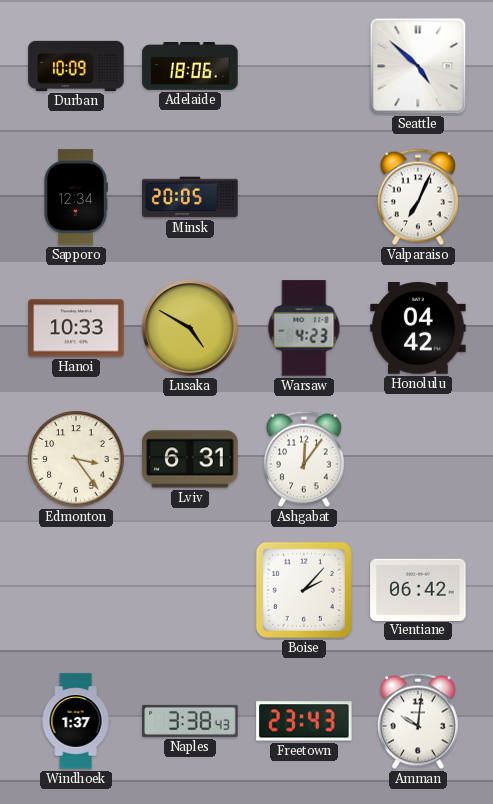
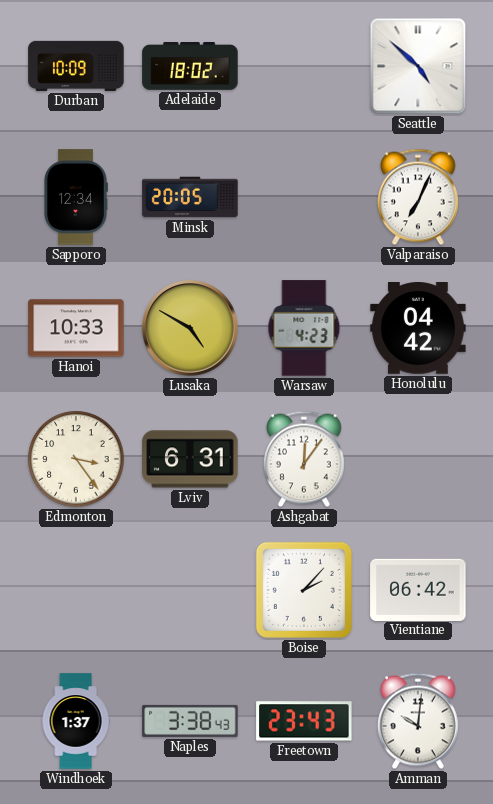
Adelaide: 18:06 -> 18:02 (190, 66)
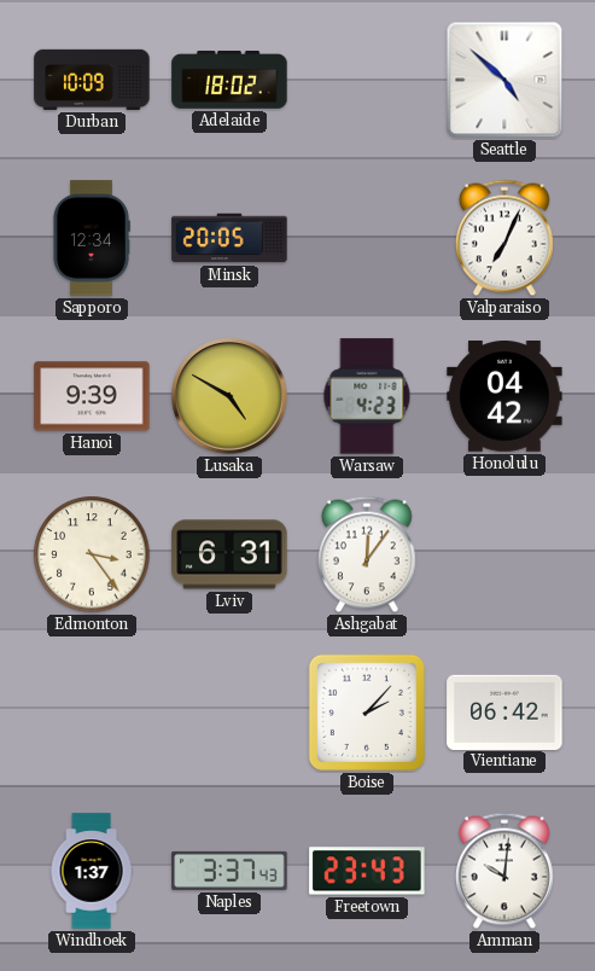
Hanoi: 10:33 -> 9:39 (92, 396)
Naples: 3:38 -> 3:37 (229, 871)
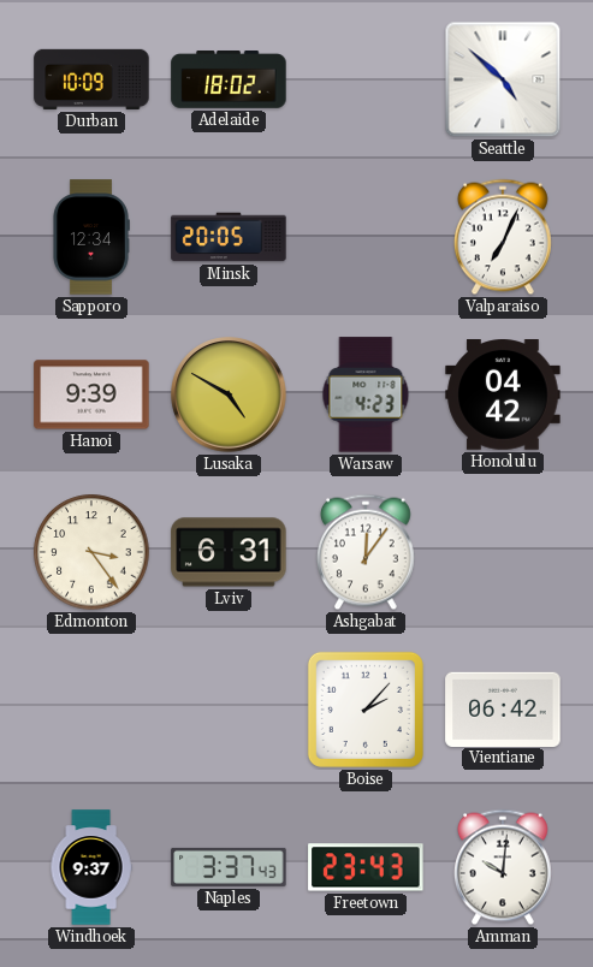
Windhoek: 1:37 -> 9:37 (91, 867)
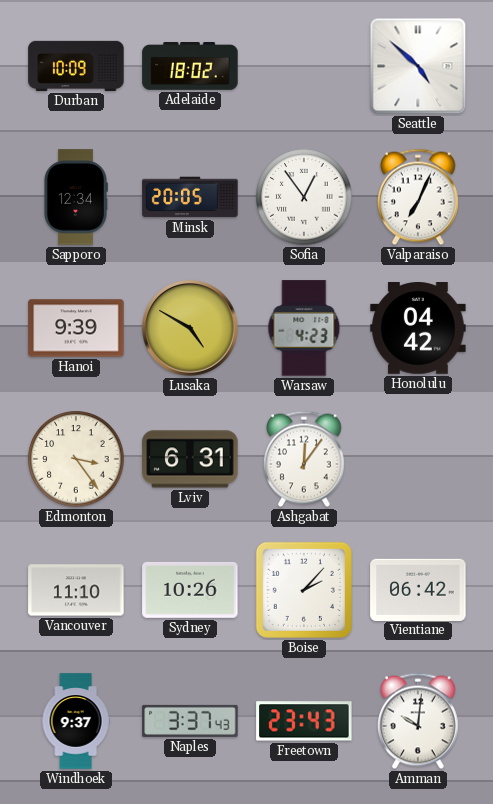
Sofia: none -> 12:54 (304, 197)
Vancouver: none -> 11:10 (76, 590)
Sydney: none -> 10:26 (190, 590)
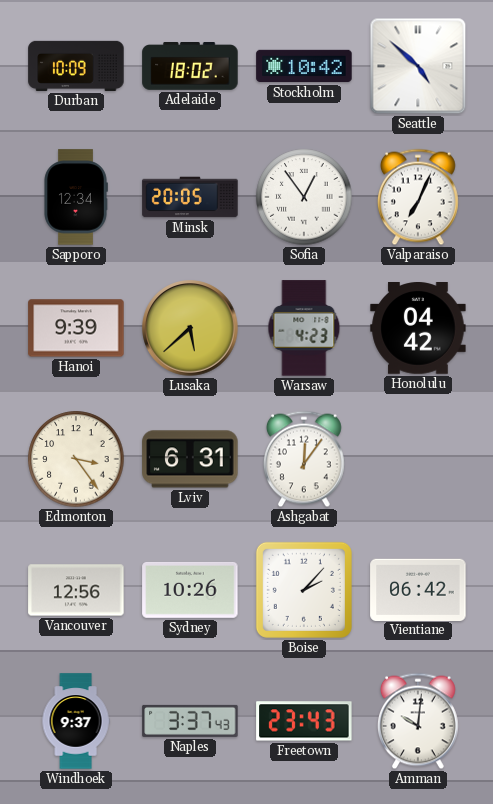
Stockholm: none -> 10:42 (304, 66)
Lusaka: 4:50 -> 5:38 (190, 328)
Vancouver: 11:10 -> 12:56 (76, 590)
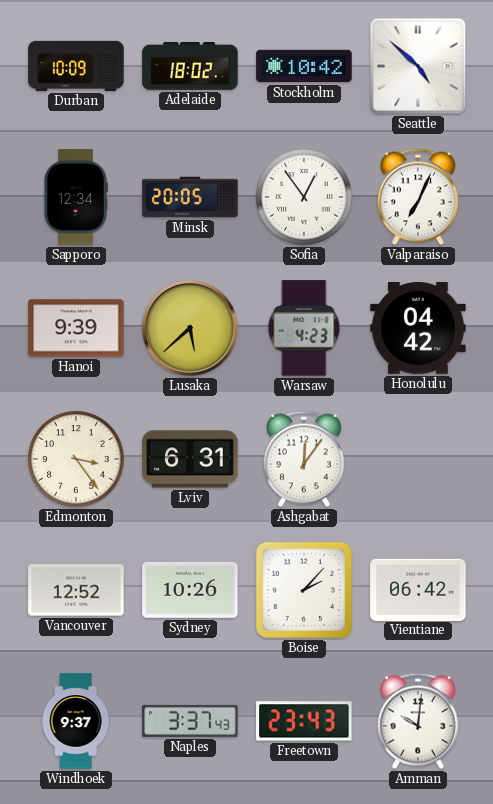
Vancouver: 12:56 -> 12:52 (76, 590)
